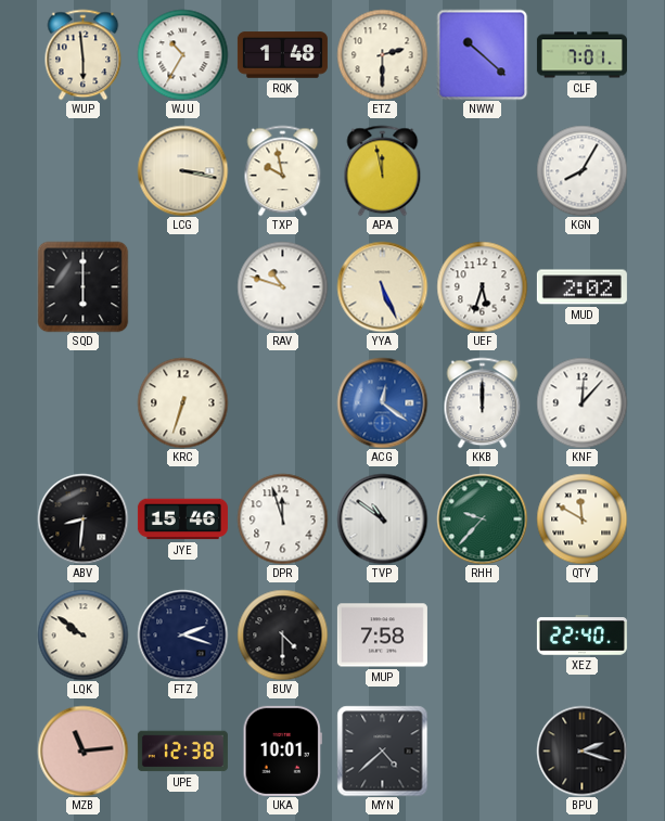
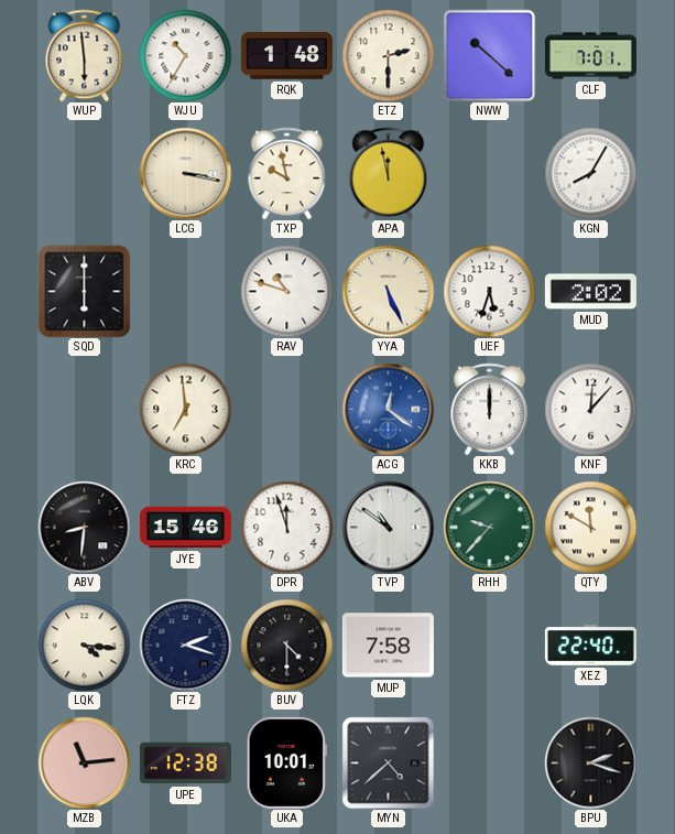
KRC: 6:33 -> 6:59 (185, 409)
LQK: 9:51 -> 4:16 (84, 645)
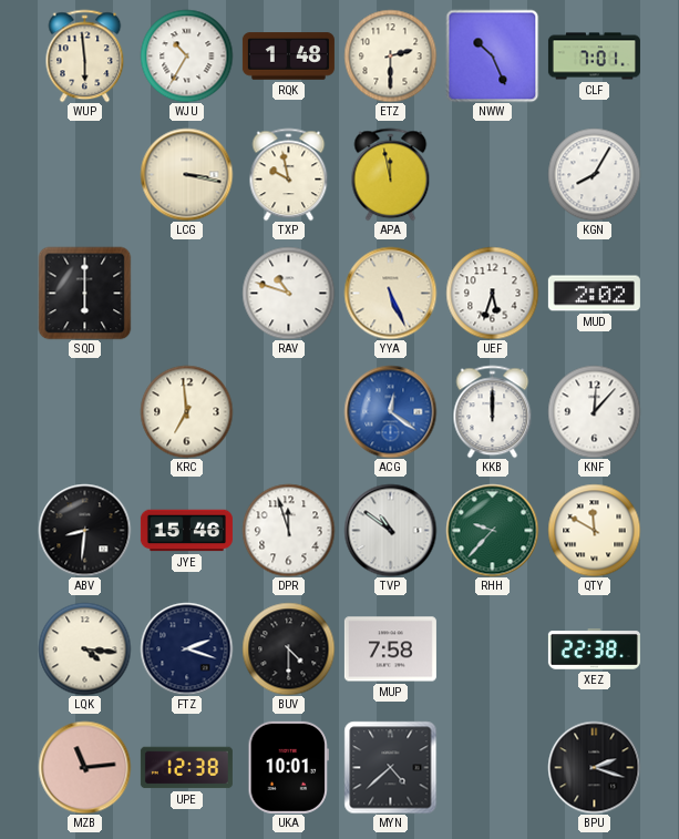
NWW: 10:22 -> 10:26 (492, 55)
XEZ: 22:40 -> 22:38 (594, 649)
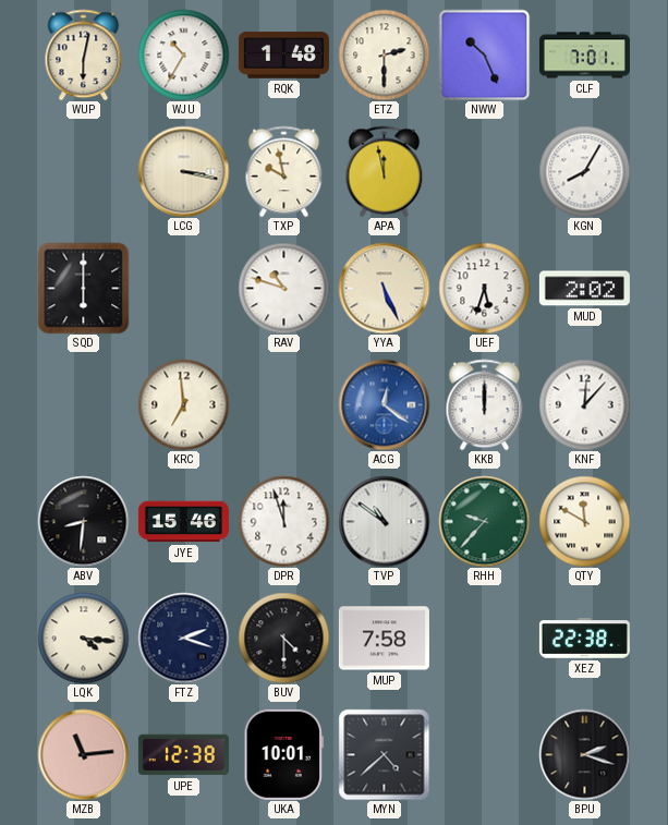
WUP: 5:59 -> 6:02 (84, 54)
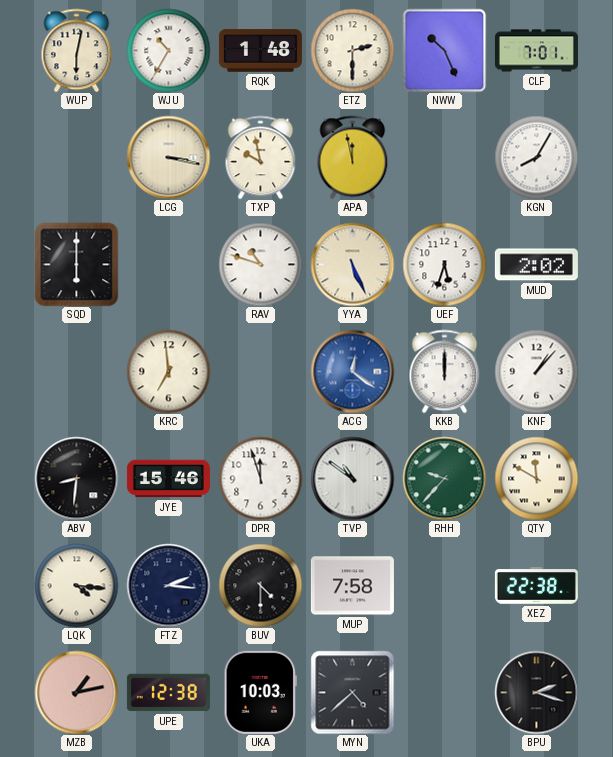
KNF: 12:07 -> 1:07 (536, 371)
FTZ: 2:18 -> 2:16 (168, 585)
MZB: 11:14 -> 1:13 (76, 692)
UKA: 10:01 -> 10:03 (260, 692)
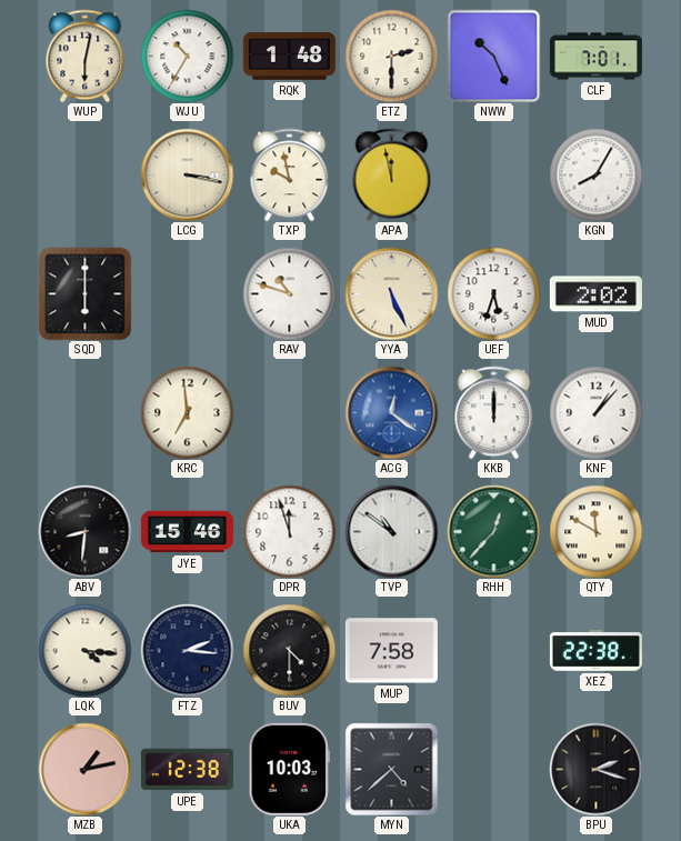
RHH: 9:37 -> 12:37 (493, 531)
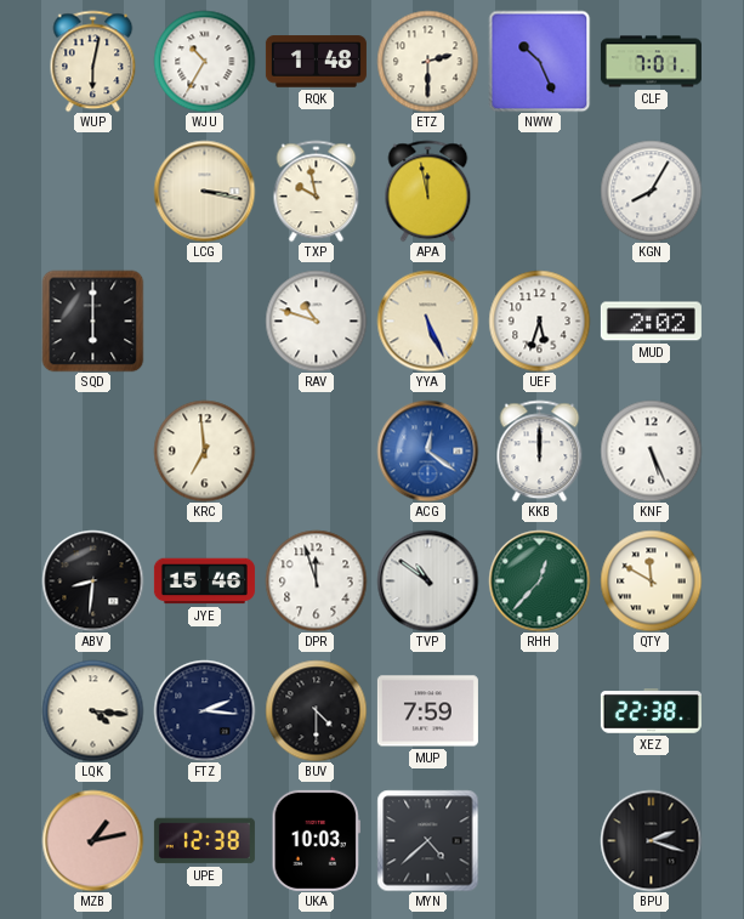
KNF: 1:07 -> 5:26 (651, 450)
MUP: 7:58 -> 7:59 (427, 711)
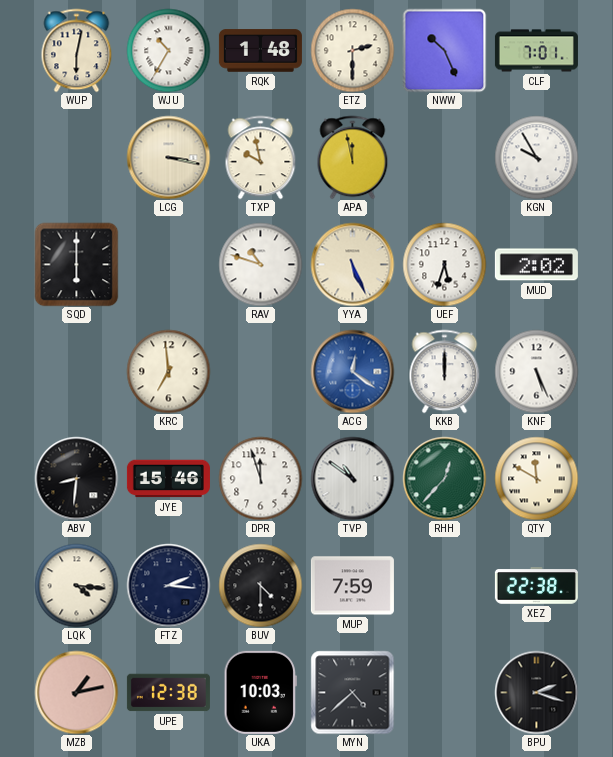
KGN: 8:05 -> 9:55 (536, 157)
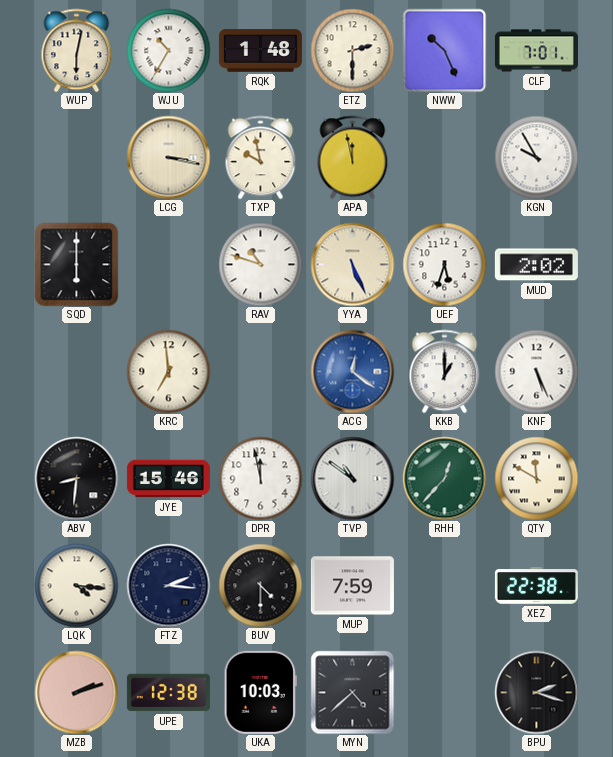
KKB: 12:00 -> 1:00 (445, 371)
DPR: 11:57 -> 11:58 (260, 478)
MZB: 1:13 -> 2:12 (76, 692)
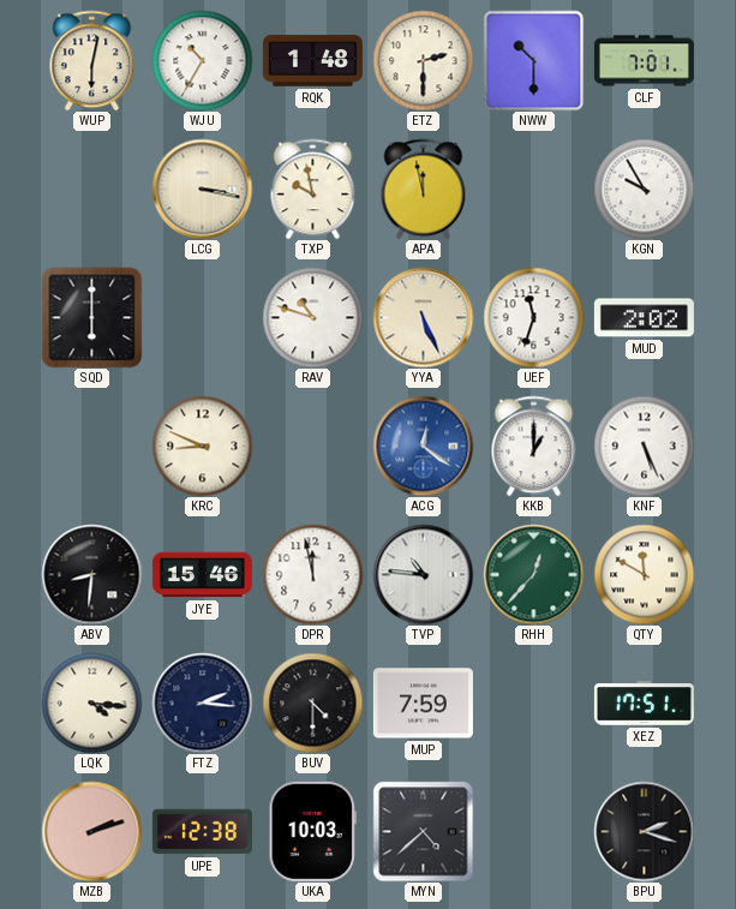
NWW: 10:26 -> 10:30 (533, 60)
UEF: 5:33 -> 11:33 (533, 317)
KRC: 6:59 -> 8:49 (202, 445)
TVP: 10:51 -> 10:46 (423, 574)
XEZ: 22:38 -> 17:51 (644, 704)
